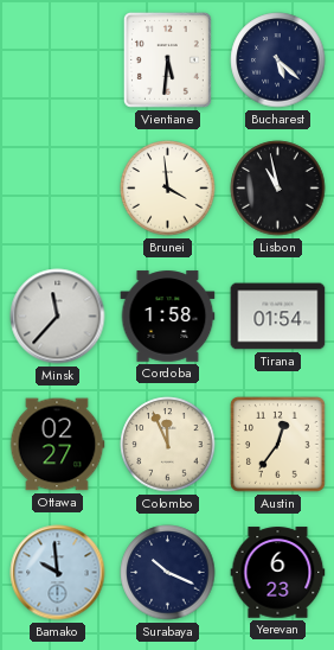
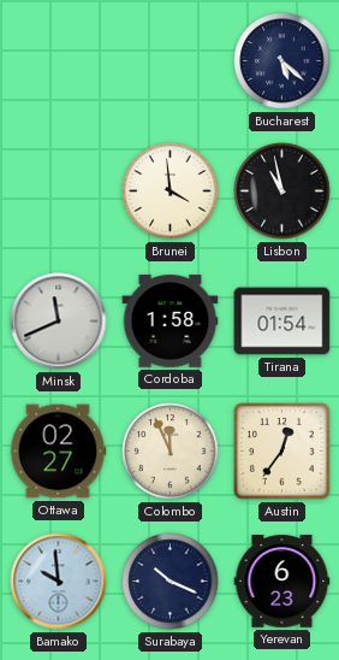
Vientiane: 5:31 -> none (167, 59)
Minsk: 11:37 -> 11:41 (59, 322)
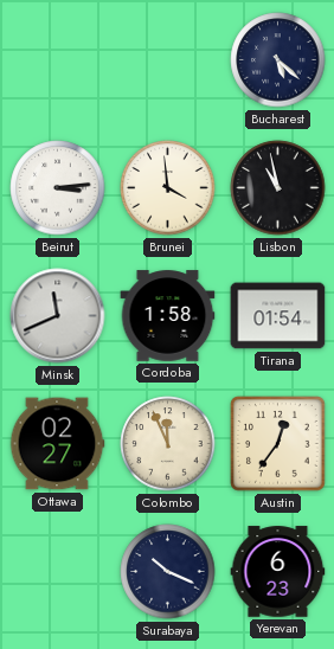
Beirut: none -> 3:14 (58, 188)
Bamako: 9:59 -> none (59, 582)
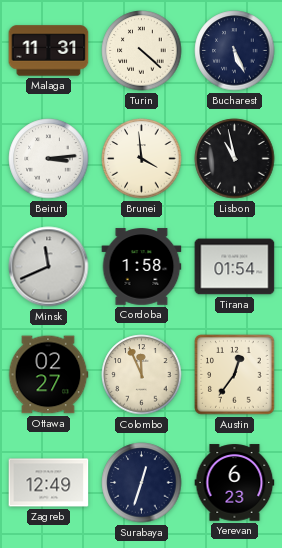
Malaga: none -> 11:31 (49, 51)
Turin: none -> 4:22 (142, 51)
Bucharest: 5:22 -> 5:26 (235, 51)
Zagreb: none -> 12:49 (49, 483)
Surabaya: 10:19 -> 12:33 (142, 483)
